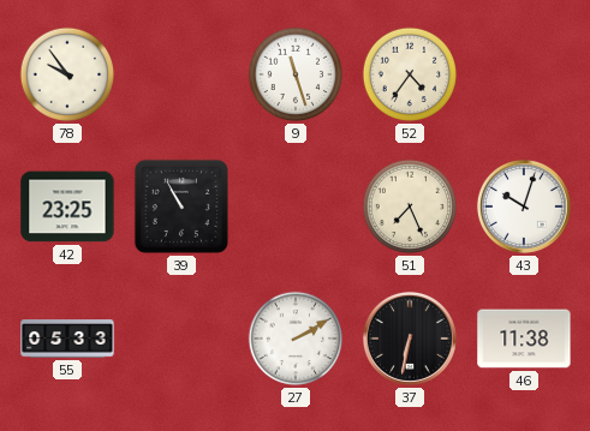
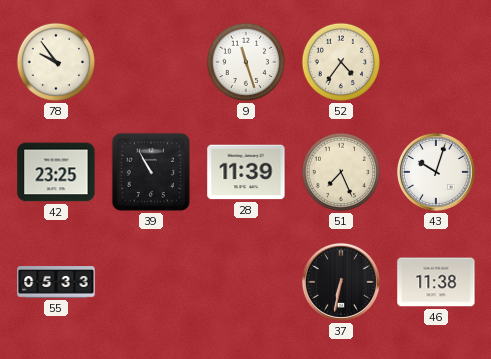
28: none -> 11:39 (246, 172)
27: 2:10 -> none (296, 339)
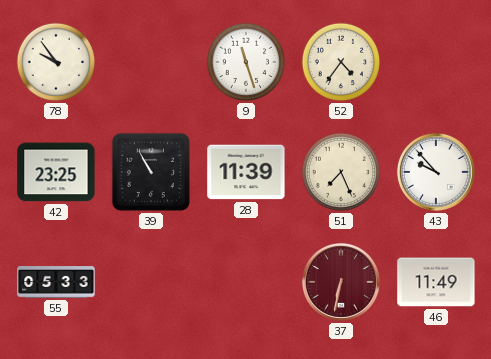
43: 10:03 -> 9:53 (436, 172)
37 dial: black -> burgundy (341, 282)
46: 11:38 -> 11:49 (436, 282)
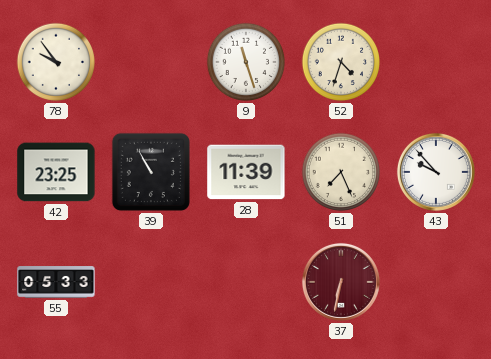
52: 4:36 -> 4:33 (341, 62)
46: 11:49 -> none (436, 282)
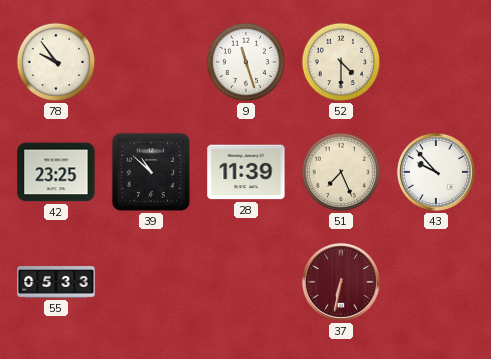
52: 4:33 -> 4:30 (341, 62)
39: 10:55 -> 10:52 (151, 172)
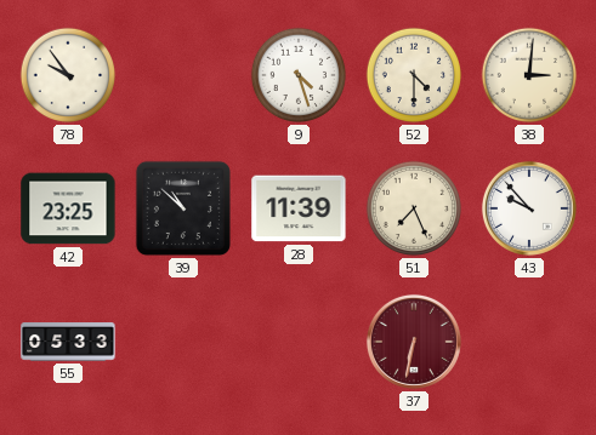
9: 11:27 -> 4:27 (299, 75)
38: none -> 3:01 (529, 75)
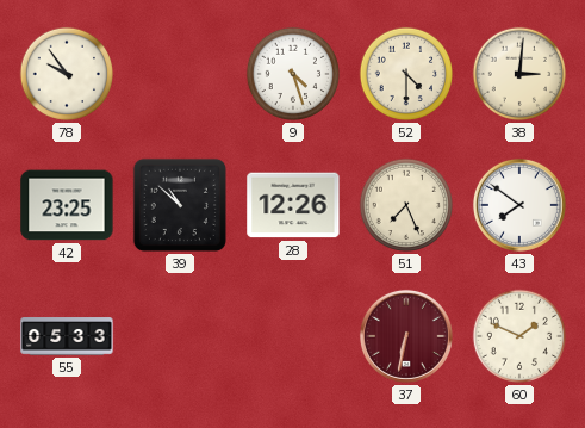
28: 11:39 -> 12:26 (293, 205)
43: 9:53 -> 7:51 (519, 205)
60: none -> 1:49 (519, 336)
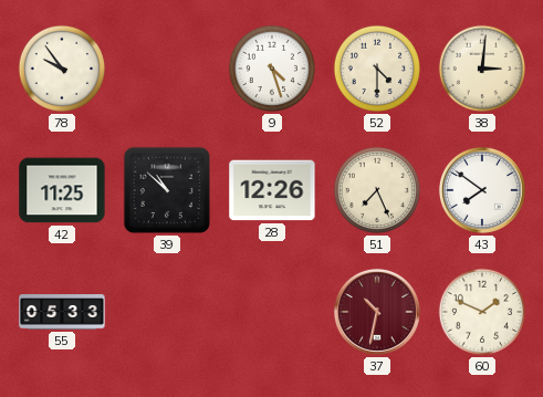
42: 23:25 -> 11:25 (62, 190)
37: 6:32 -> 10:32 (377, 312)
